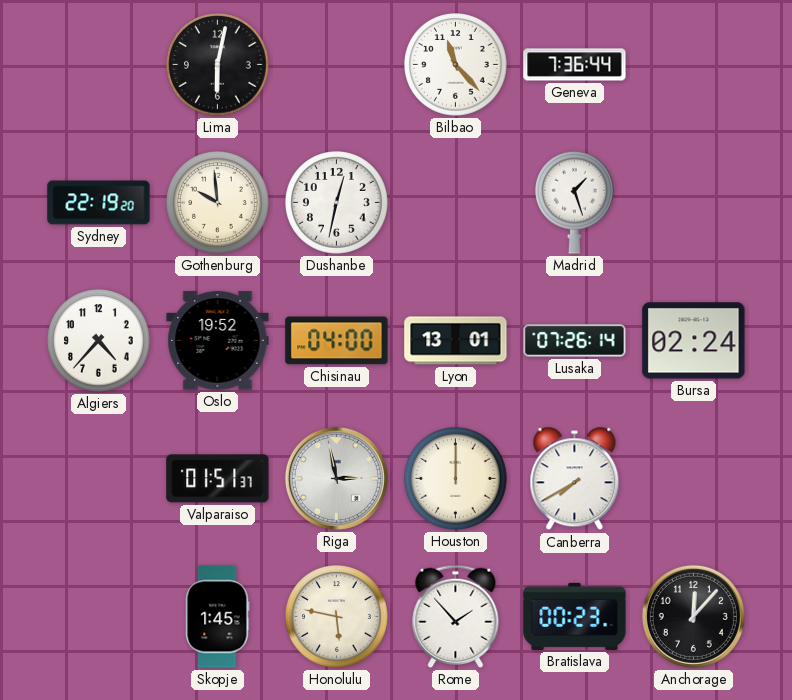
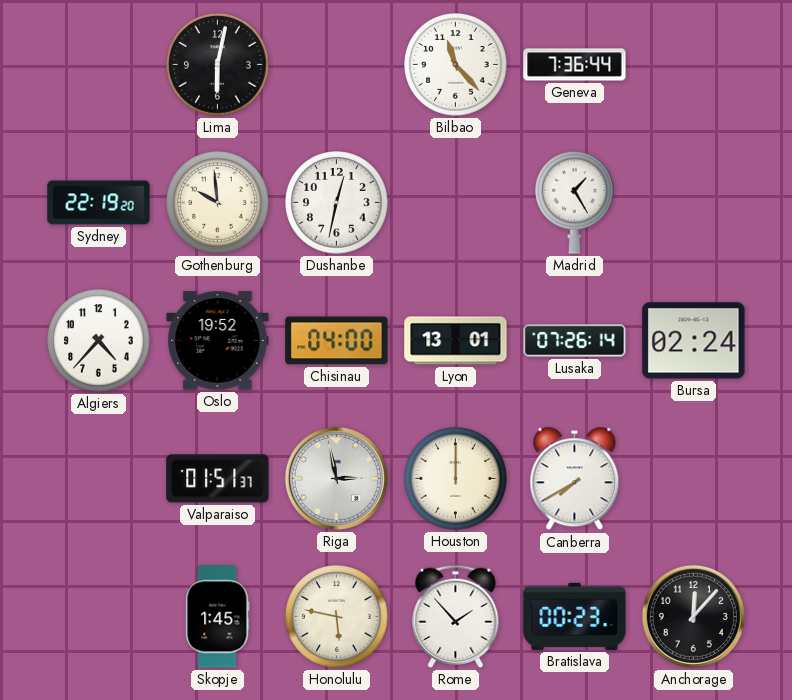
Madrid: 1:27 -> 1:25 (575, 202)
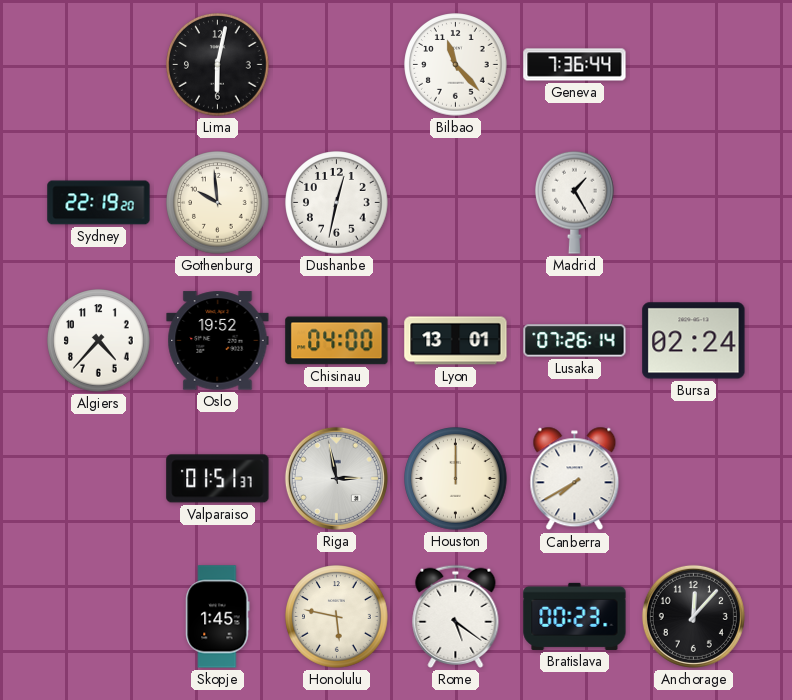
Rome: 1:53 -> 5:21 (456, 616)
